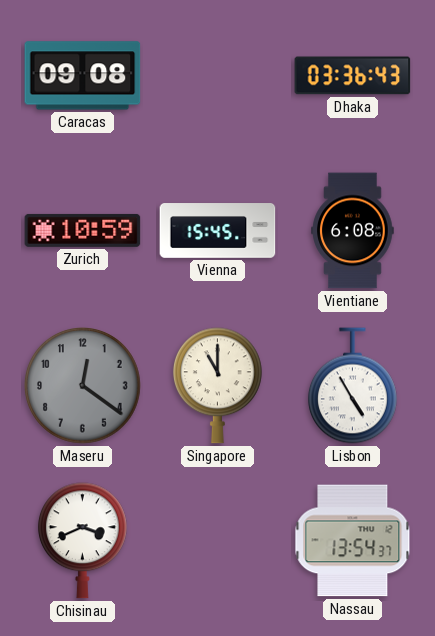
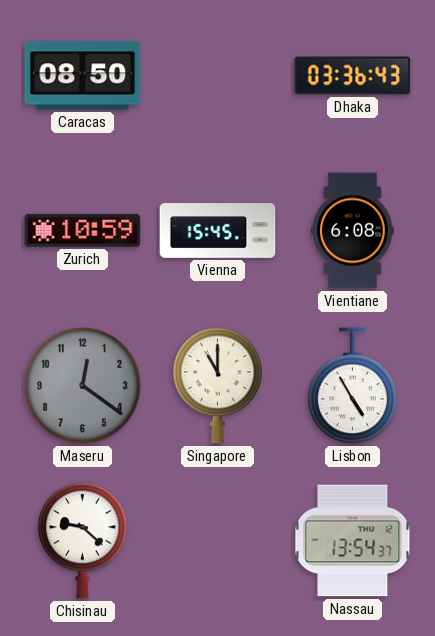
Caracas: 09:08 -> 08:50 (83, 76)
Chisinau: 3:41 -> 9:22 (82, 541)
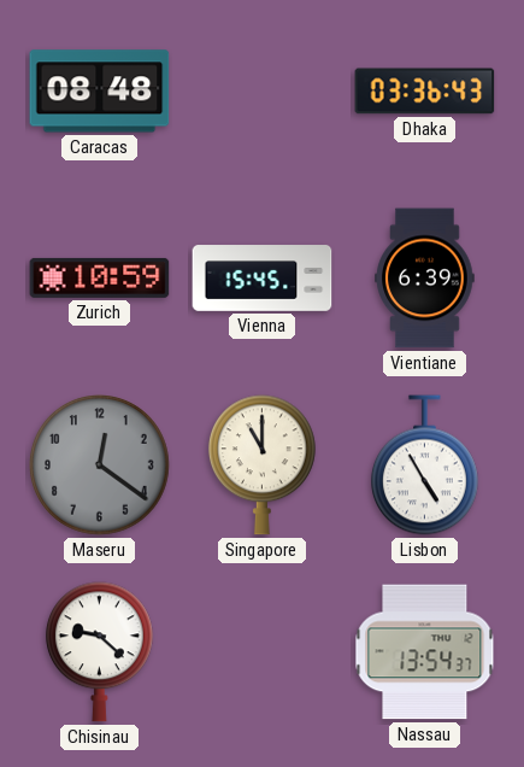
Caracas: 08:50 -> 08:48 (100, 92)
Vientiane: 6:08 -> 6:39 (425, 279)
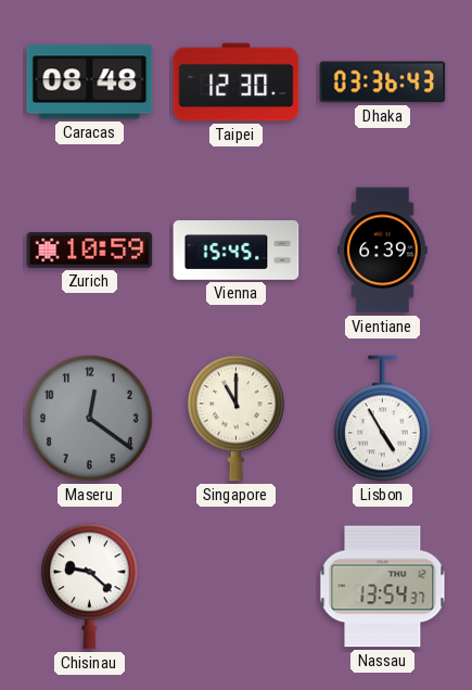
Taipei: none -> 12:30 (237, 82)
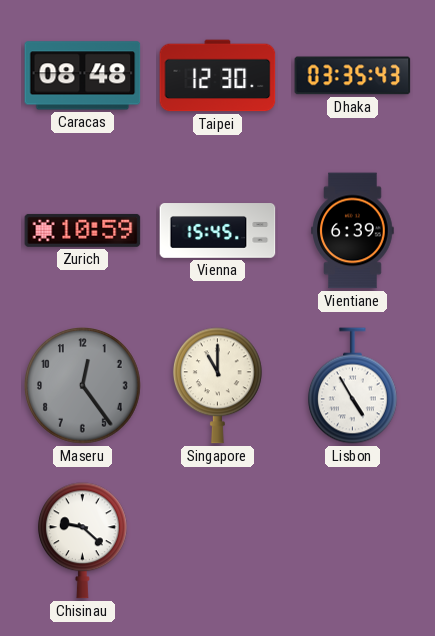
Dhaka: 03:36 -> 03:35 (353, 76)
Maseru: 12:21 -> 12:24 (83, 386)
Nassau: 13:54 -> none (383, 587)
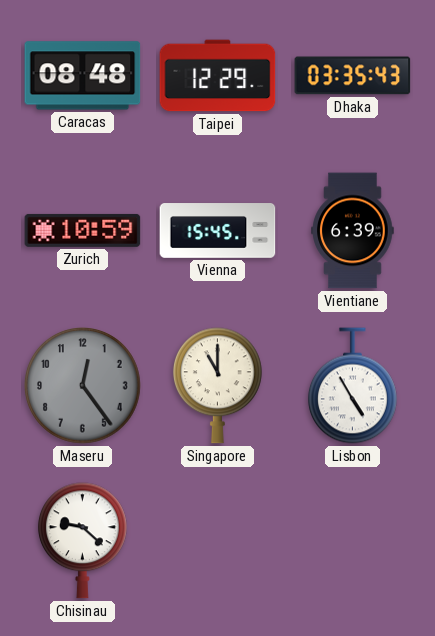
Taipei: 12:30 -> 12:29 (218, 76)
